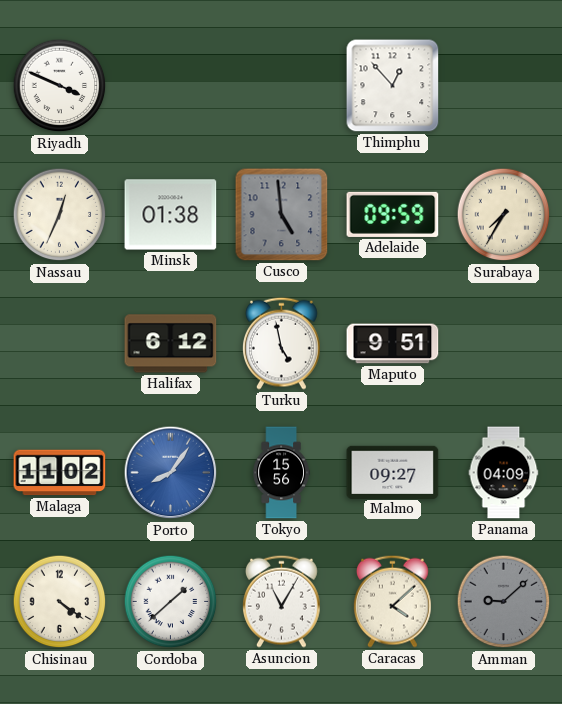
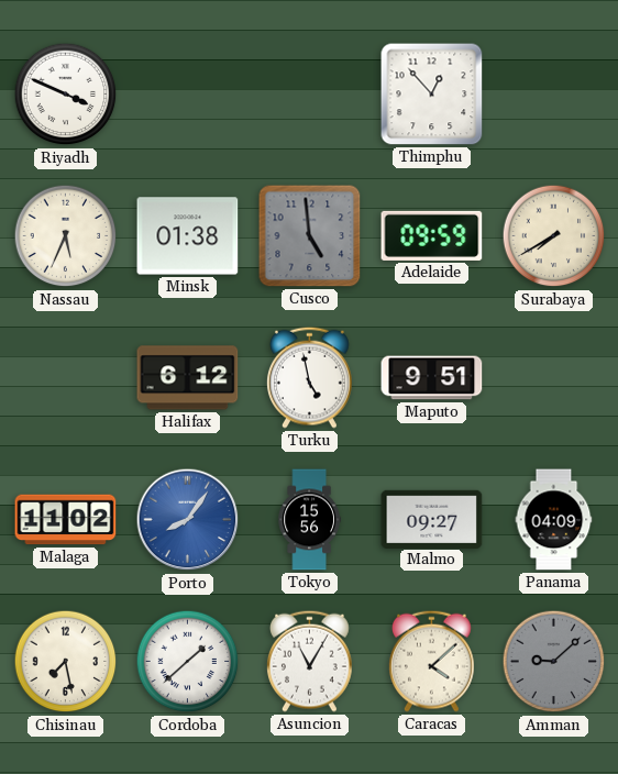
Nassau: 12:34 -> 5:34 (66, 236)
Surabaya: 7:35 -> 7:40 (554, 236)
Chisinau: 4:21 -> 7:28 (66, 662)
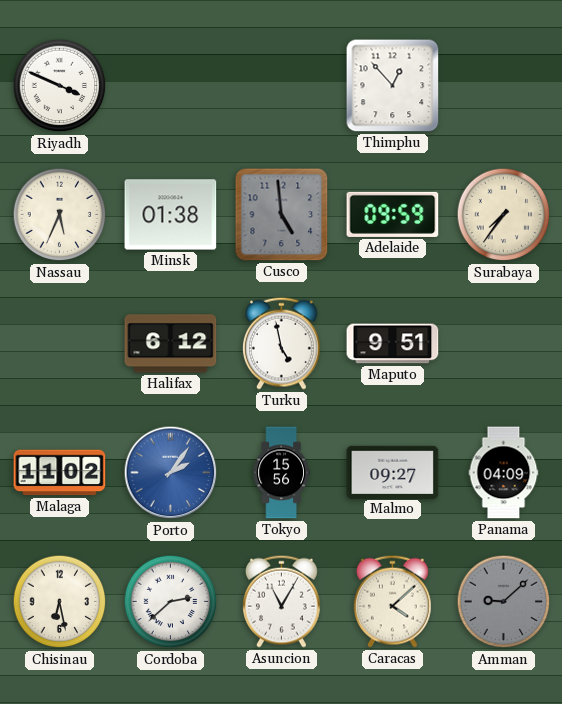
Surabaya: 7:40 -> 7:36 (504, 215)
Porto: 8:06 -> 2:06 (171, 473)
Chisinau: 7:28 -> 6:28 (60, 602)
Cordoba: 1:38 -> 2:38 (171, 602)
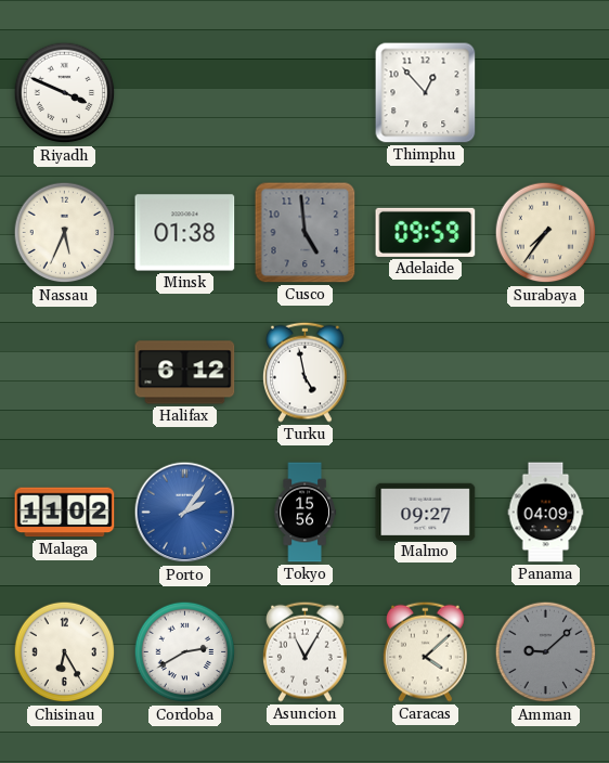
Maputo: 9:51 -> none (393, 344)
Chisinau: 6:28 -> 6:25 (65, 652)
Cordoba: 2:38 -> 2:40 (185, 652)
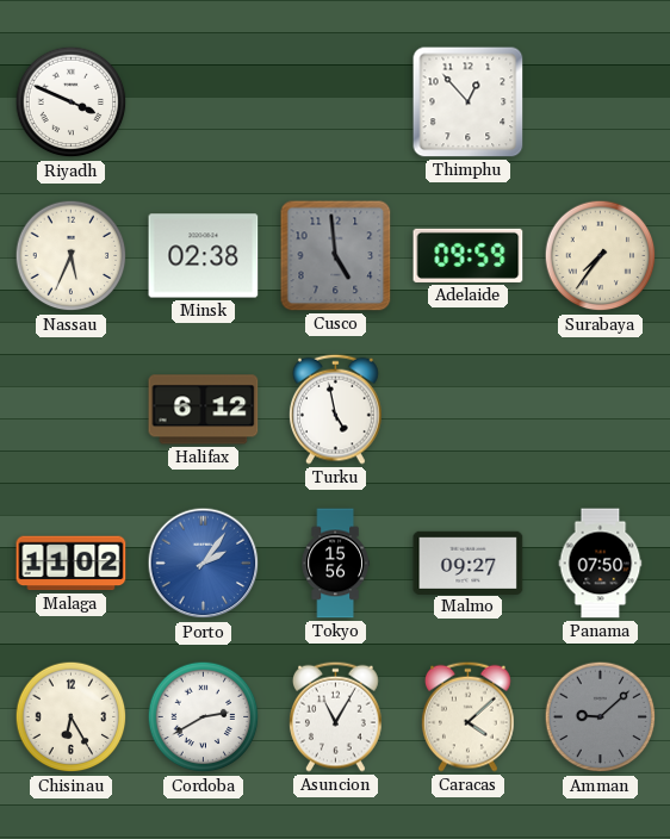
Minsk: 01:38 -> 02:38 (204, 256)
Panama: 04:09 -> 07:50 (601, 564)
